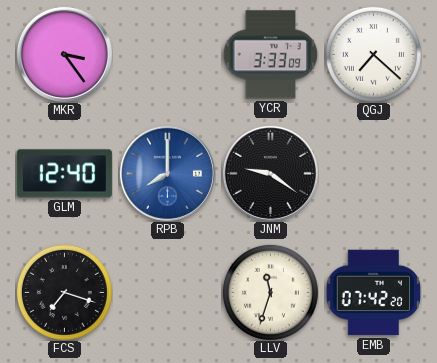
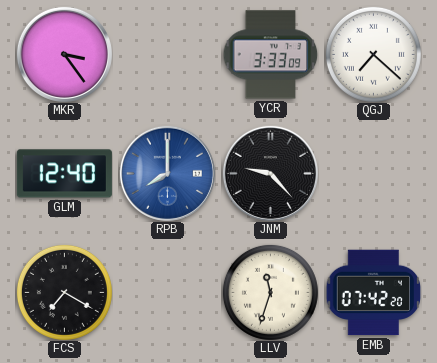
JNM: 9:21 -> 9:23 (270, 173)
FCS: 7:18 -> 7:20 (64, 292)
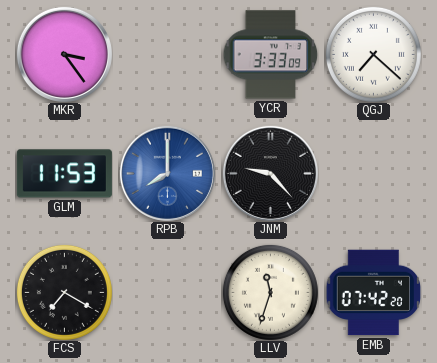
GLM: 12:40 -> 11:53 (64, 174)
